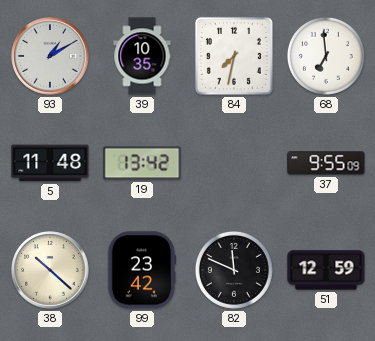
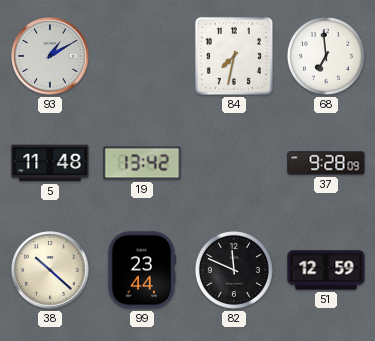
39: 10:35 -> none (142, 56)
37: 9:55 -> 9:28 (326, 163)
99: 23:42 -> 23:44 (142, 270)
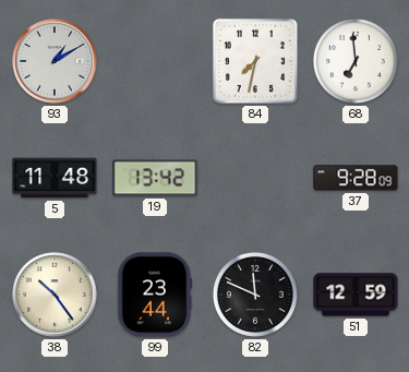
38: 10:22 -> 10:24 (55, 295)
